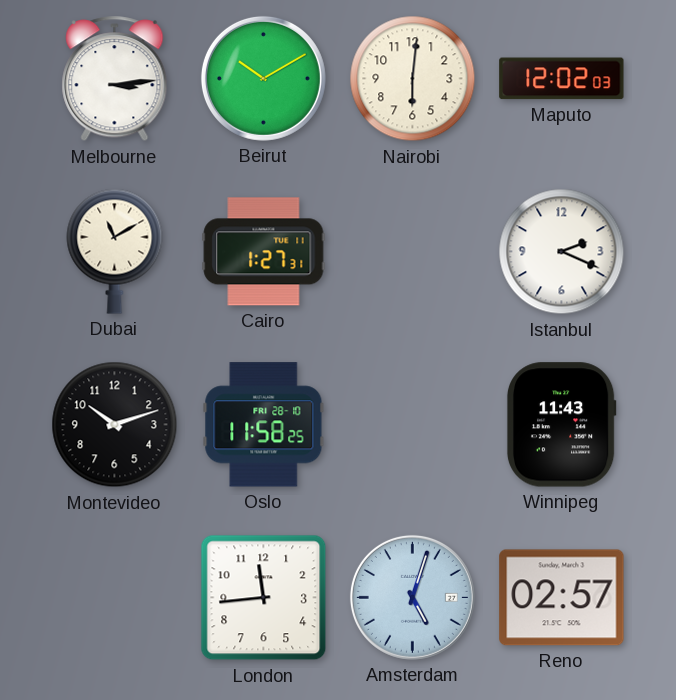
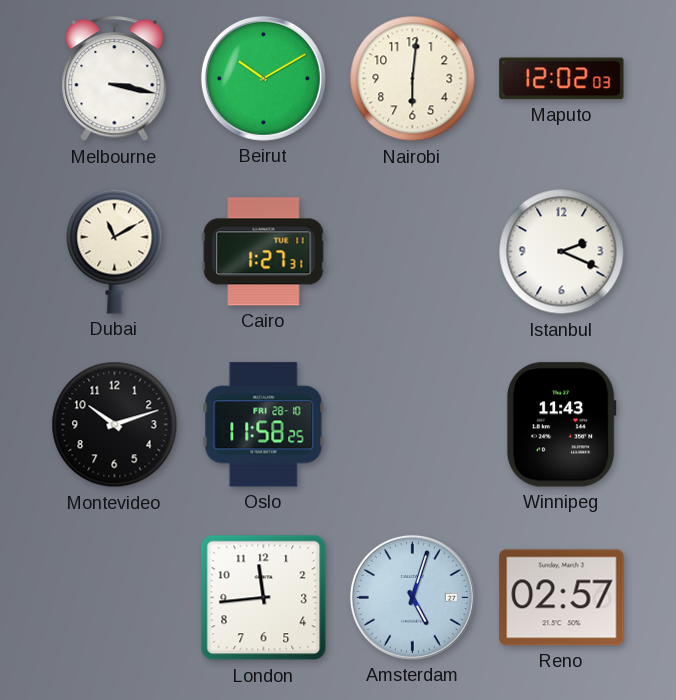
Melbourne: 3:14 -> 3:17 (115, 79)
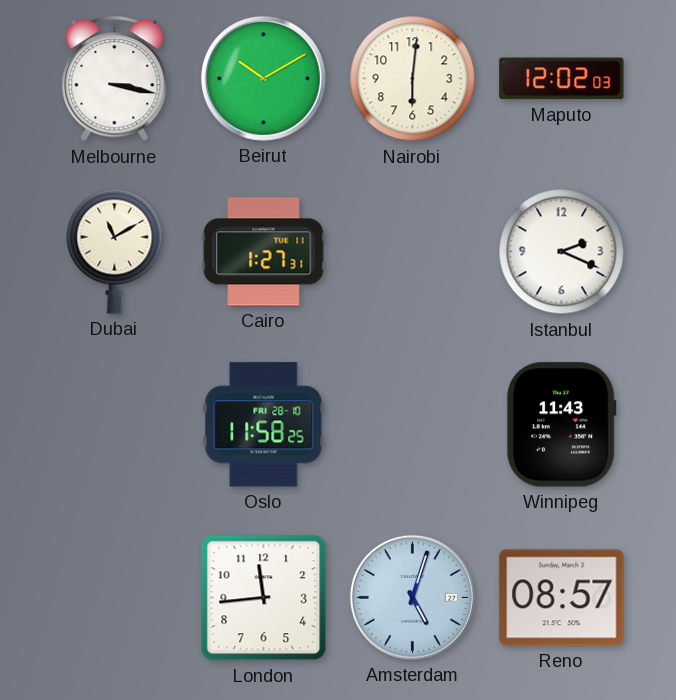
Montevideo: 10:12 -> none (115, 425)
Reno: 02:57 -> 08:57 (562, 598)
